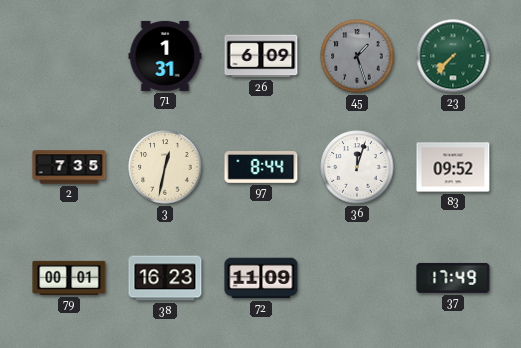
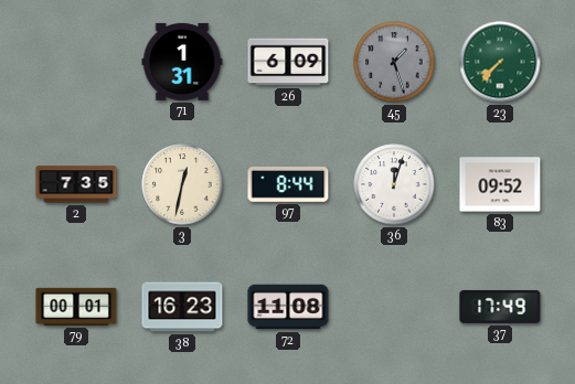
72: 11:09 -> 11:08 (288, 307)
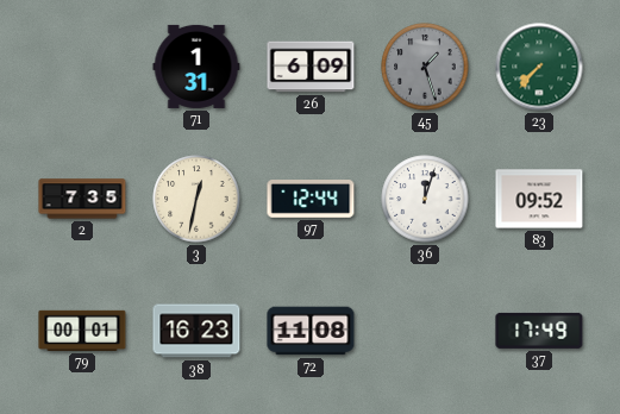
97: 8:44 -> 12:44 (311, 200)
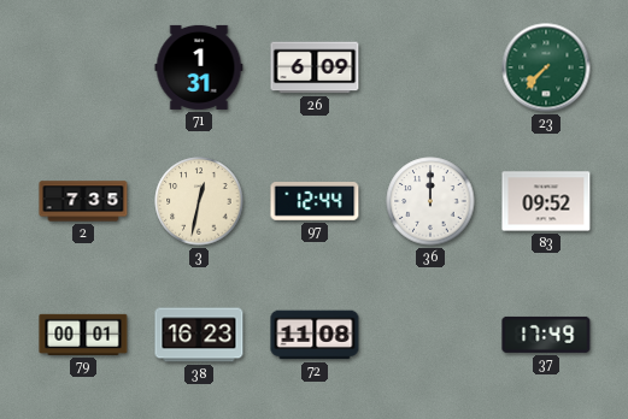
45: 1:27 -> none (425, 67)
36: 12:03 -> 12:00 (430, 201)
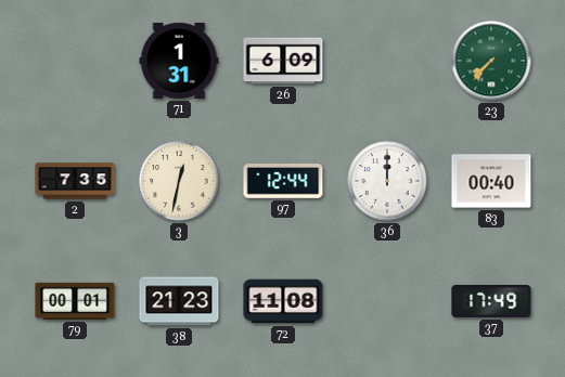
83: 09:52 -> 00:40 (491, 181)
38: 16:23 -> 21:23 (179, 301)
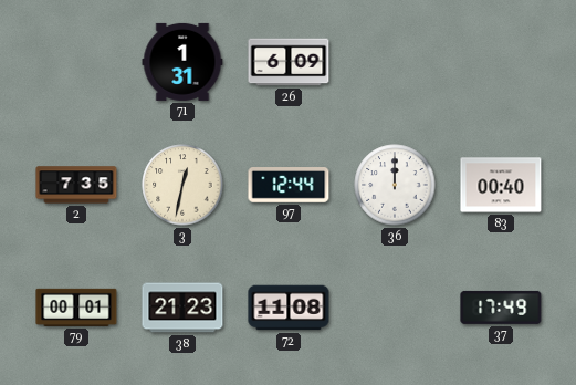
23: 7:37 -> none (491, 61)
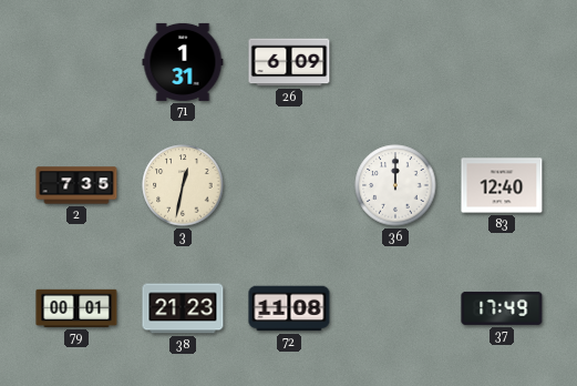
97: 12:44 -> none (289, 186)
83: 00:40 -> 12:40 (502, 185)
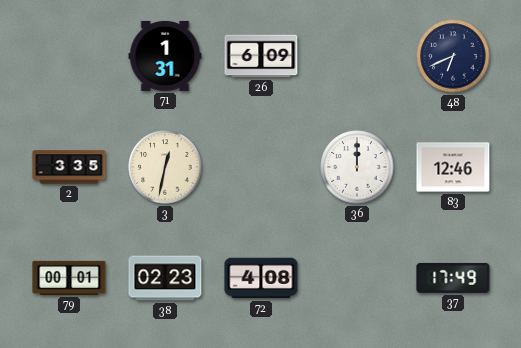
48: none -> 6:41 (453, 56)
2: 7:35 -> 3:35 (69, 167)
83: 12:40 -> 12:46 (453, 167)
38: 21:23 -> 02:23 (165, 278)
72: 11:08 -> 4:08 (261, 278)
